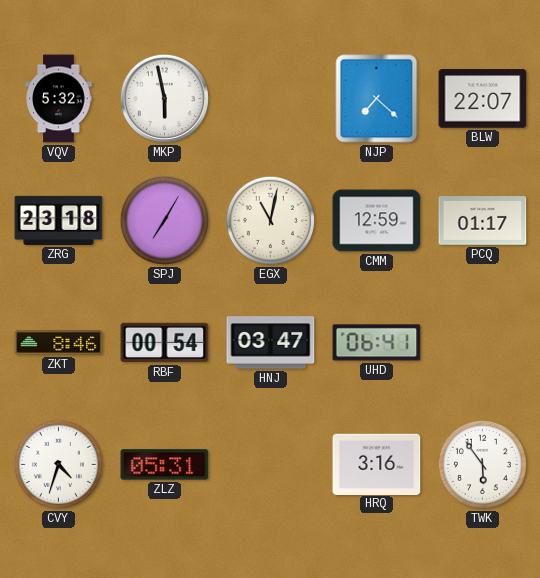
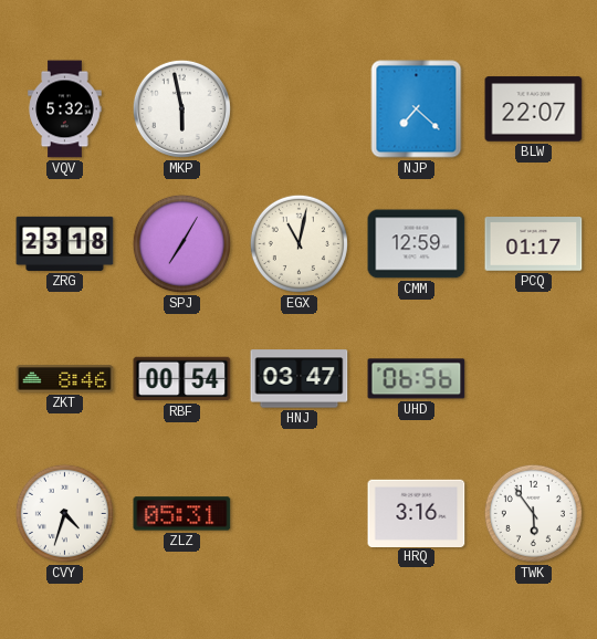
UHD: 06:41 -> 06:56 (417, 379)
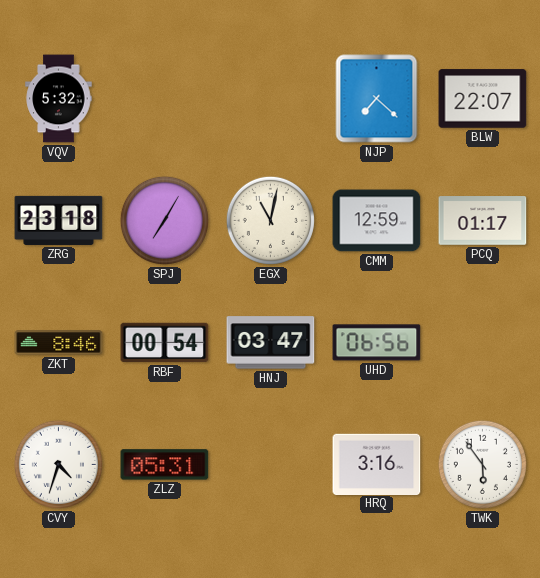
MKP: 5:58 -> none (181, 108)
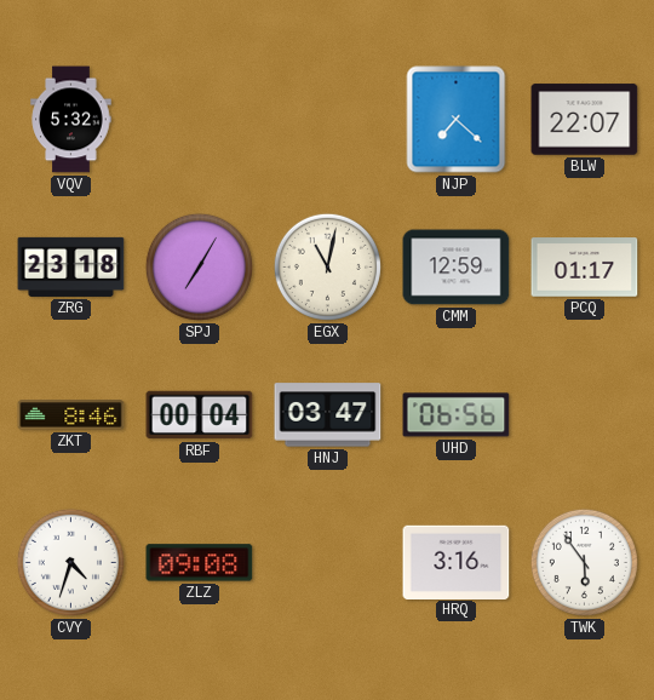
RBF: 00:54 -> 00:04 (200, 415)
ZLZ: 05:31 -> 09:08 (200, 563)
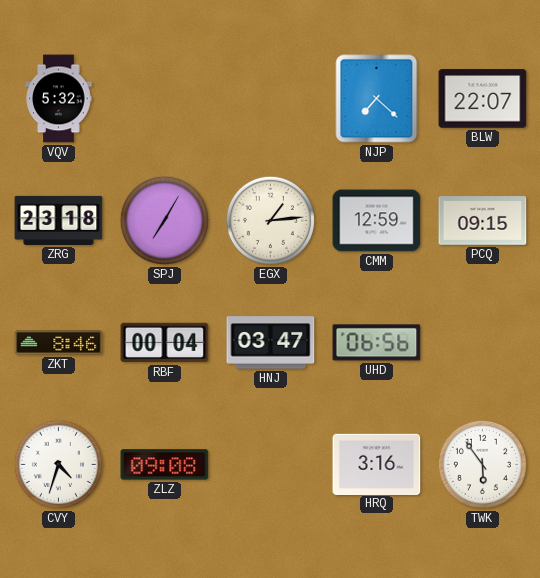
EGX: 11:02 -> 1:14 (270, 220)
PCQ: 01:17 -> 09:15 (483, 221)
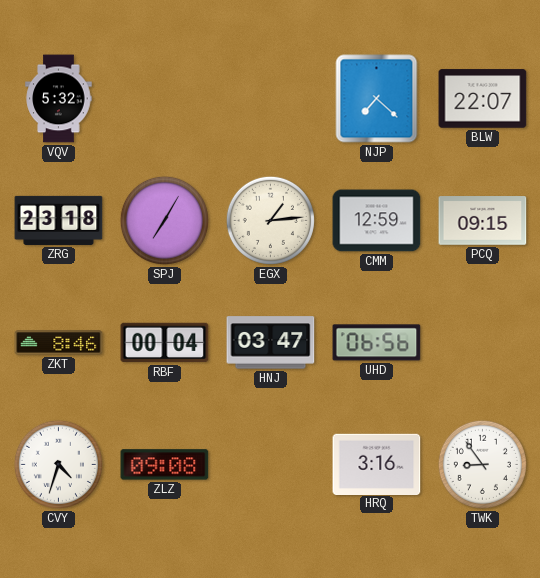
TWK: 5:54 -> 8:54 (482, 464)
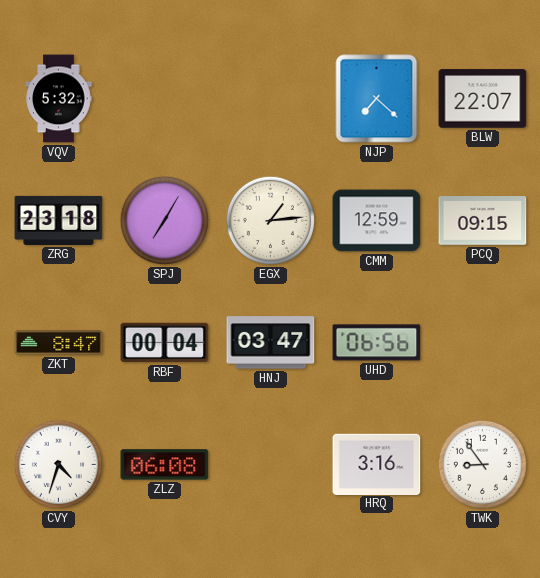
ZKT: 8:46 -> 8:47 (59, 343)
ZLZ: 09:08 -> 06:08 (165, 465)
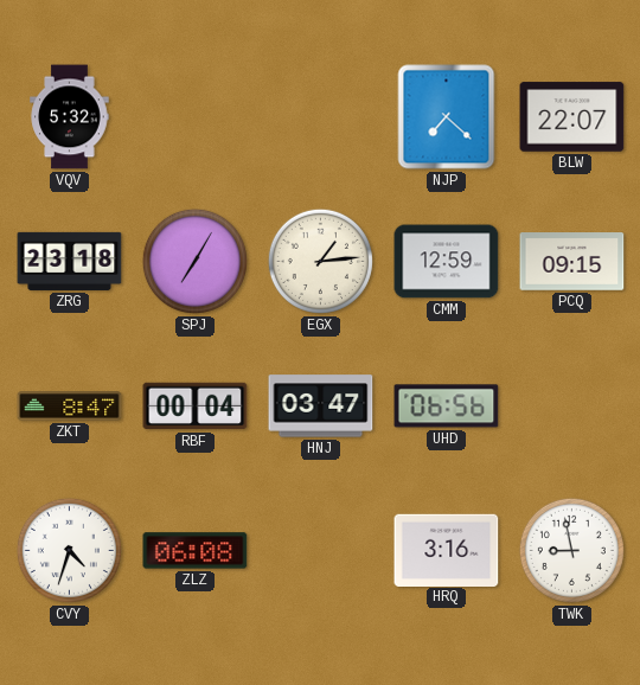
TWK: 8:54 -> 8:58 (571, 550)
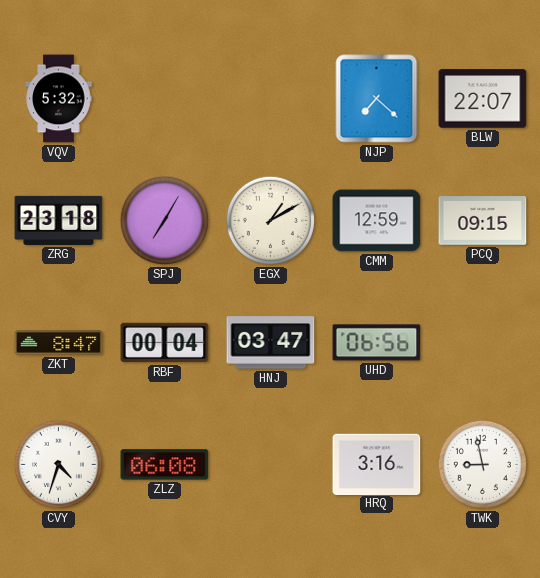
EGX: 1:14 -> 1:10 (270, 220)
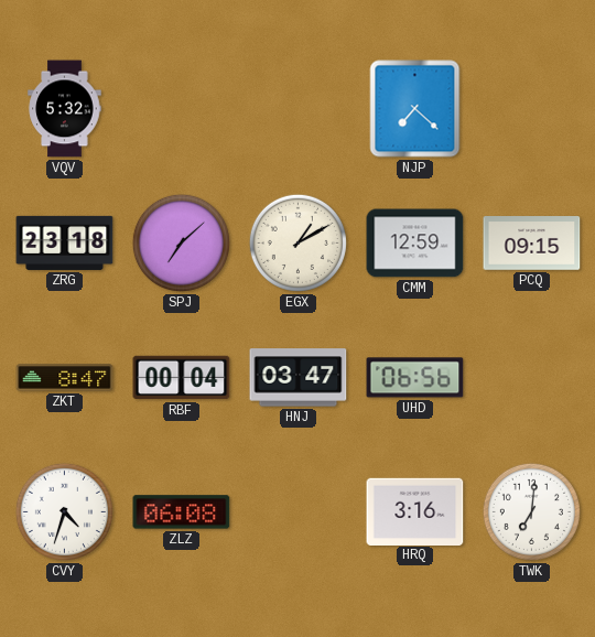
BLW: 22:07 -> none (483, 99)
SPJ: 7:05 -> 7:08 (181, 242)
TWK: 8:58 -> 7:01 (531, 511)
